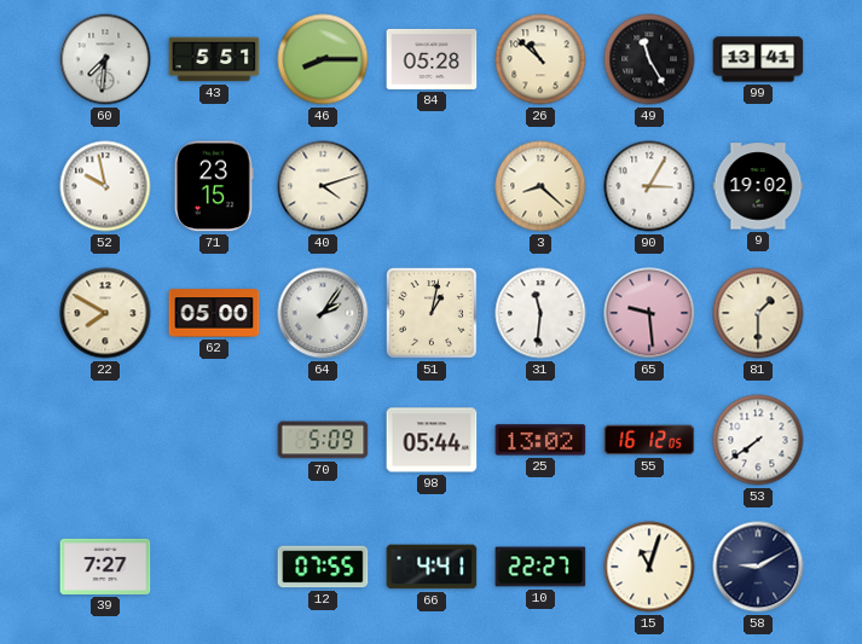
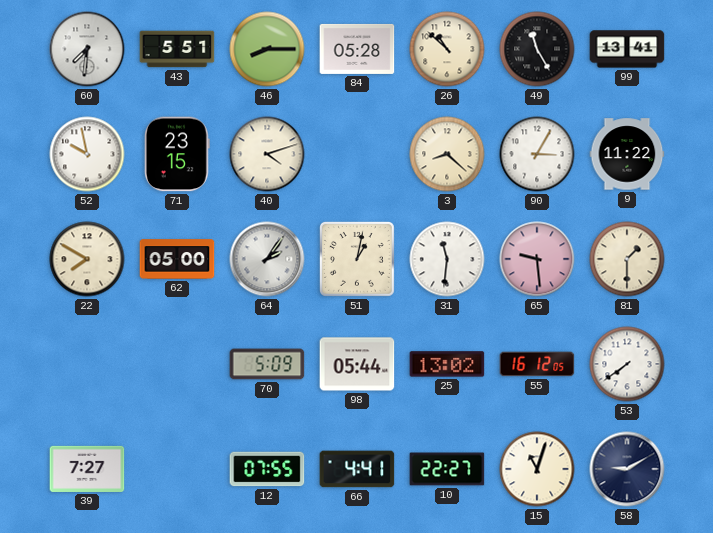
9: 19:02 -> 11:22 (627, 154)
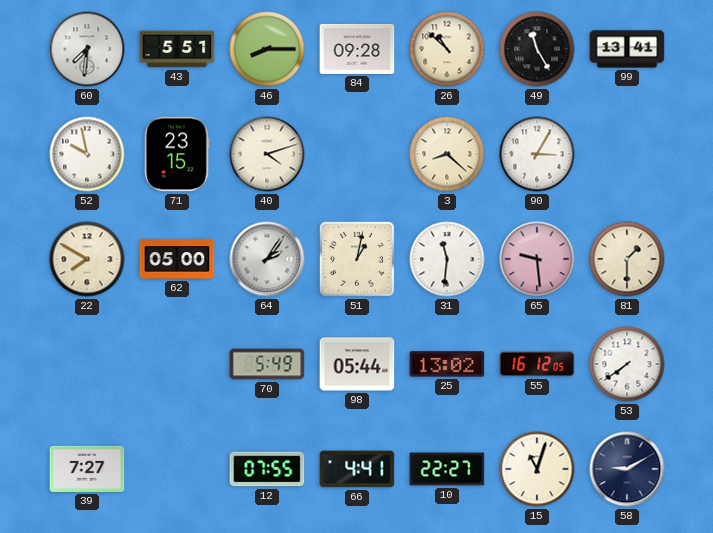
84: 05:28 -> 09:28 (357, 49)
9: 11:22 -> none (627, 154)
70: 5:09 -> 5:49 (267, 364)
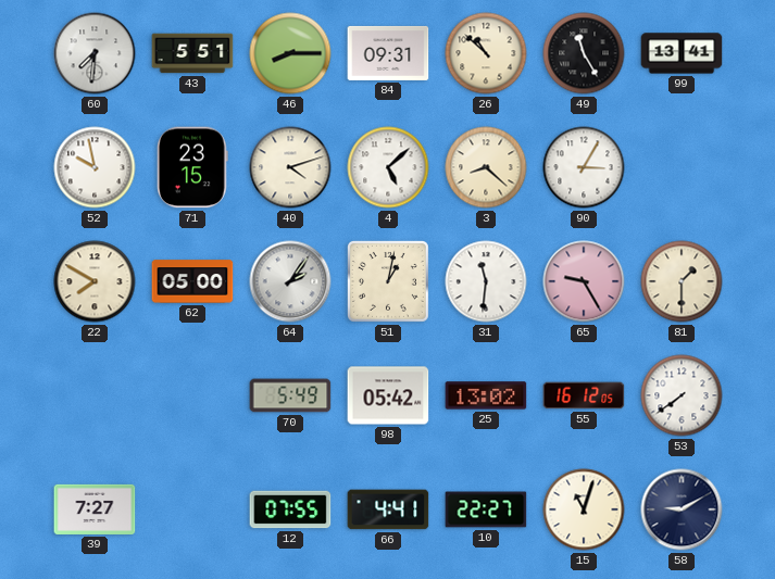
84: 09:28 -> 09:31 (388, 53)
4: none -> 5:08 (388, 167)
65: 9:29 -> 9:25 (584, 281)
98: 05:44 -> 05:42 (388, 395)
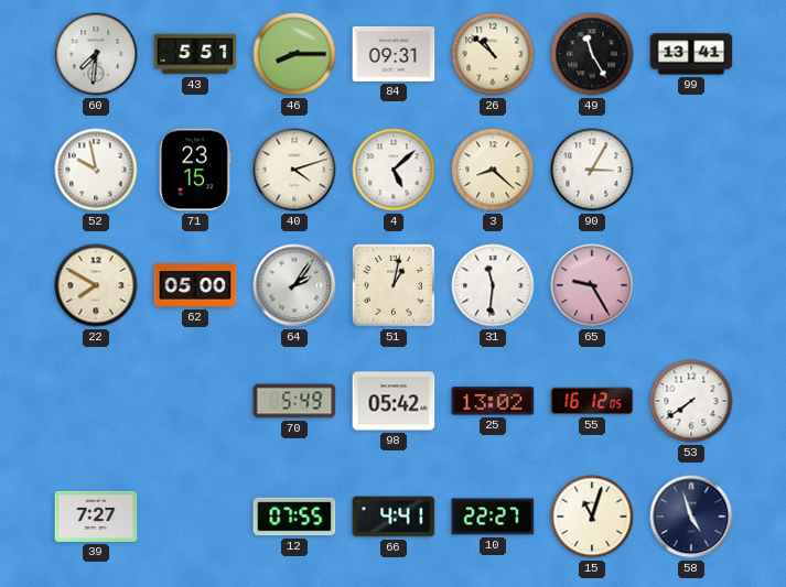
81: 1:30 -> none (682, 281)
58: 9:10 -> 4:57 (691, 517)
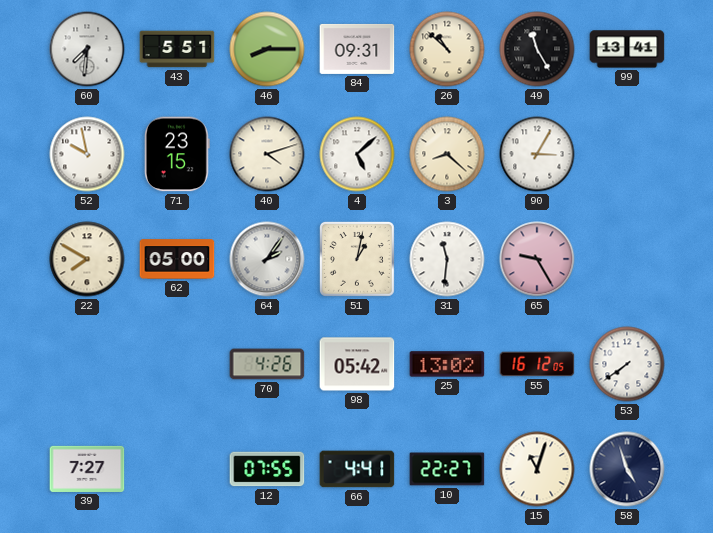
70: 5:49 -> 4:26 (267, 364)
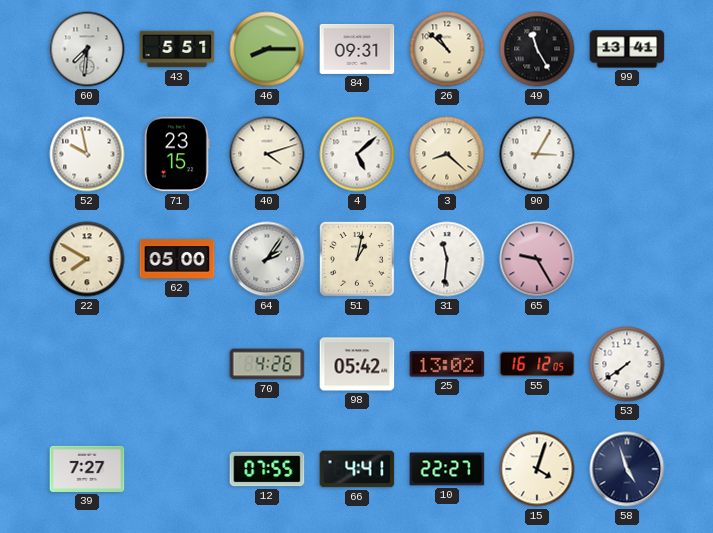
15: 11:03 -> 4:03 (537, 469)
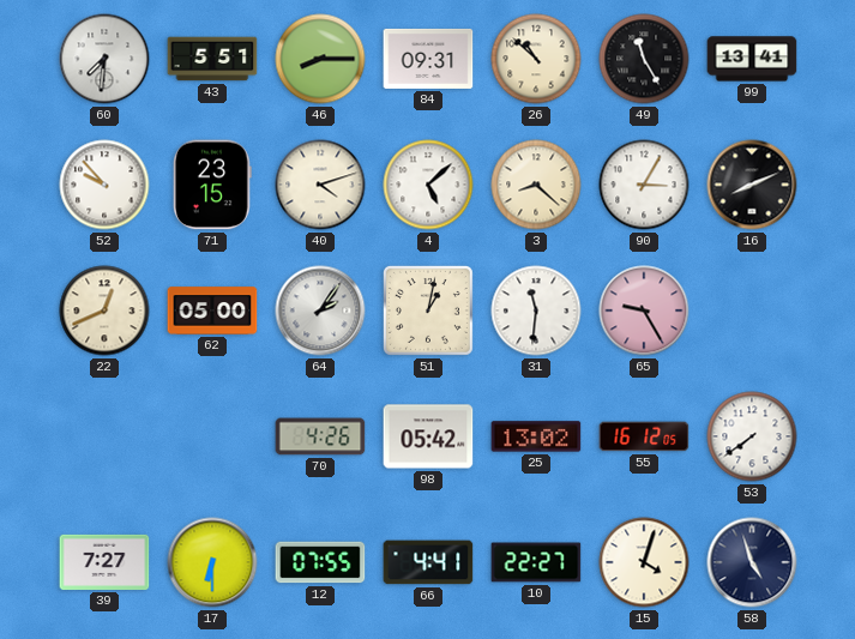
52: 9:58 -> 9:53 (104, 185)
16: none -> 8:11 (752, 185)
22: 7:50 -> 12:41 (104, 311)
17: none -> 6:30 (212, 562)
